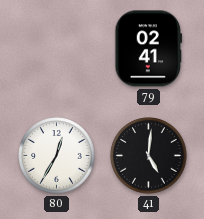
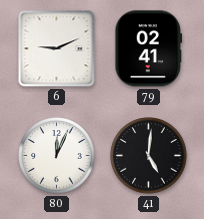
6: none -> 9:11 (57, 49)
80: 12:35 -> 12:04 (57, 156)
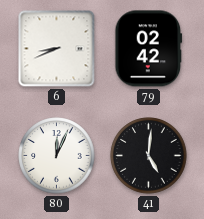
6: 9:11 -> 8:41 (57, 49)
79: 02:41 -> 02:42 (149, 49)
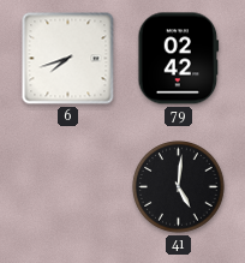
6: 8:41 -> 7:42 (68, 59)
80: 12:04 -> none (57, 156)
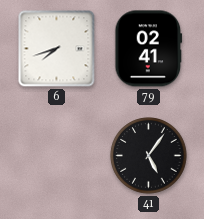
79: 02:42 -> 02:41 (149, 49)
41: 5:01 -> 5:06 (149, 156)
